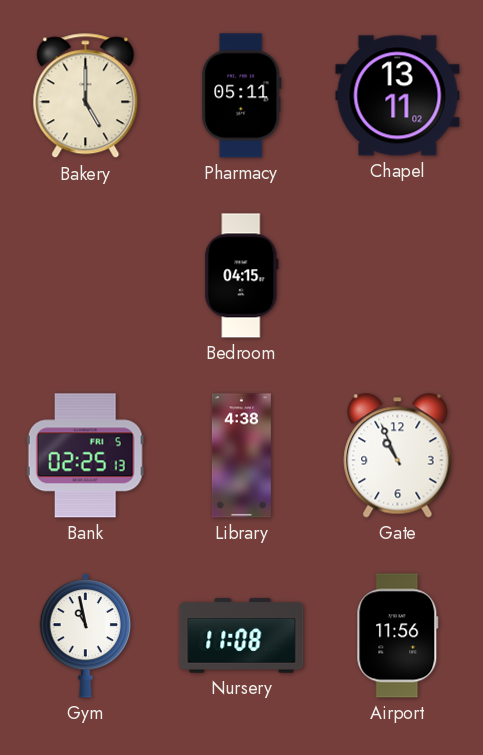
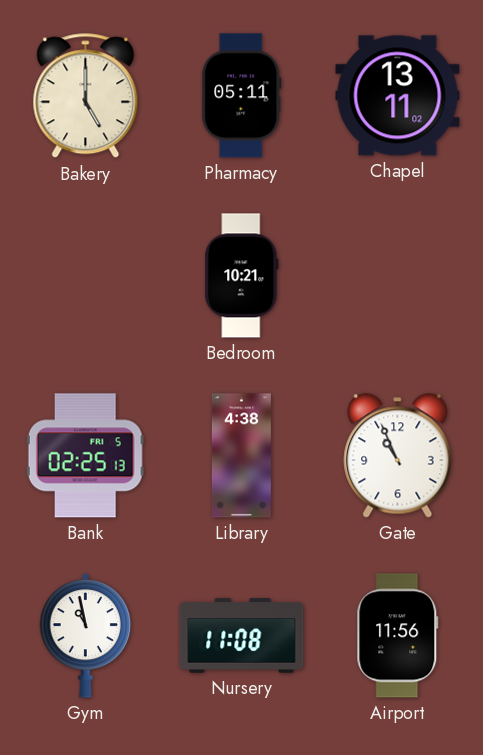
Bedroom: 04:15 -> 10:21 (242, 276)
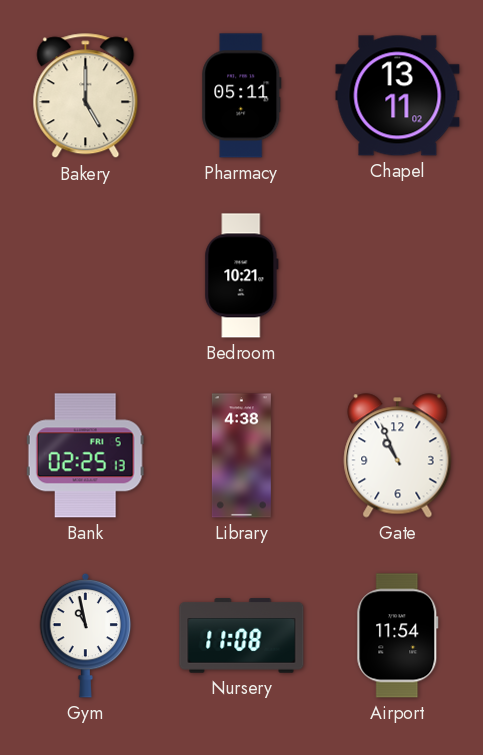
Airport: 11:56 -> 11:54 (398, 636)
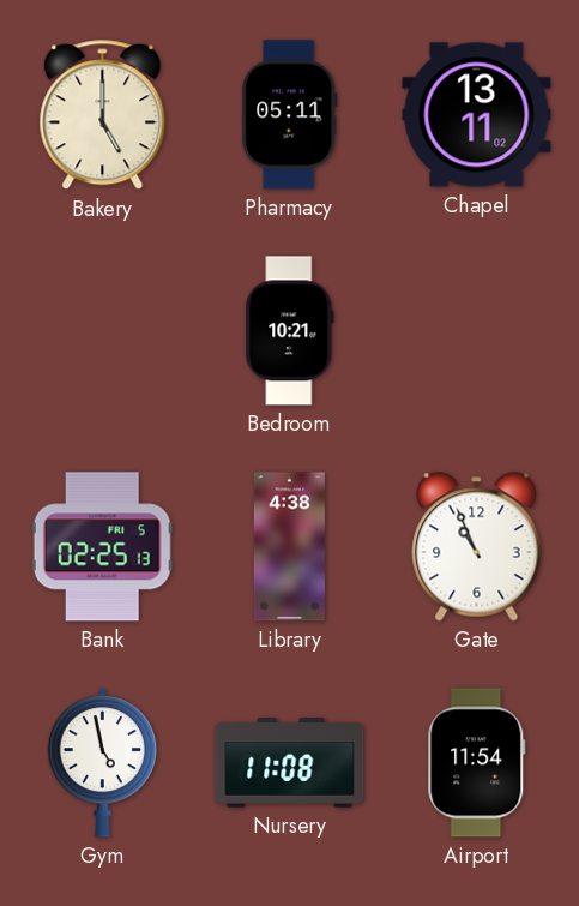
Gym: 10:58 -> 4:58 (103, 762)
